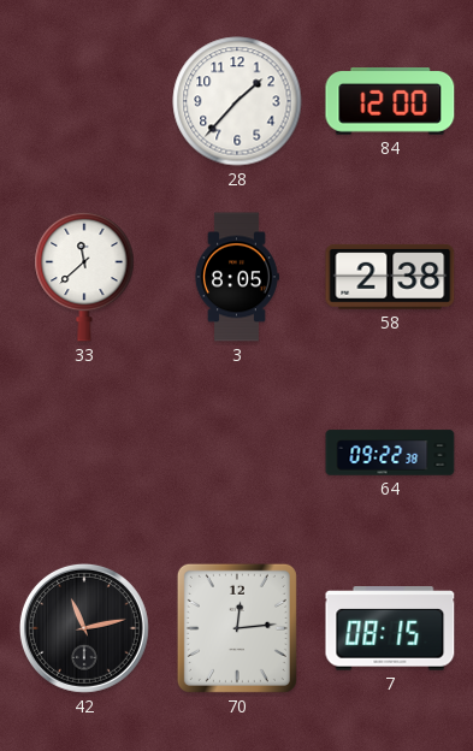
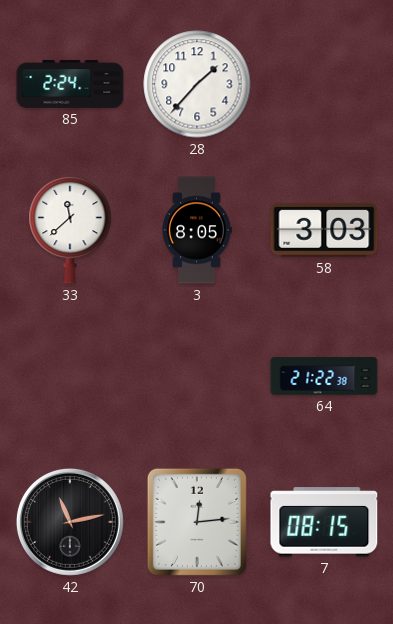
85: none -> 2:24 (70, 84)
84: 12:00 -> none (390, 102)
58: 2:38 -> 3:03 (324, 230)
64: 09:22 -> 21:22 (324, 376)
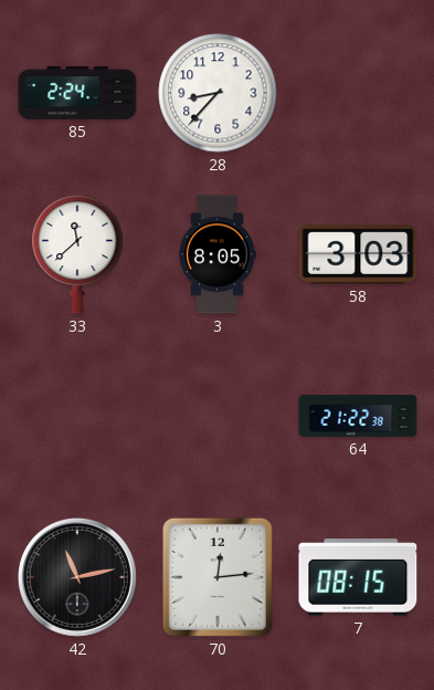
28: 1:37 -> 8:37 (218, 93)
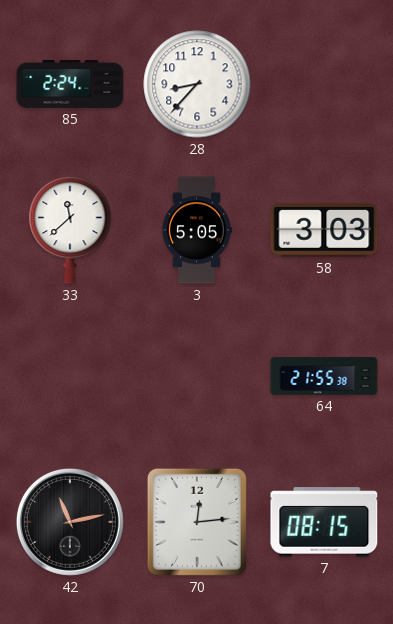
3: 8:05 -> 5:05 (196, 230)
64: 21:22 -> 21:55 (324, 376)
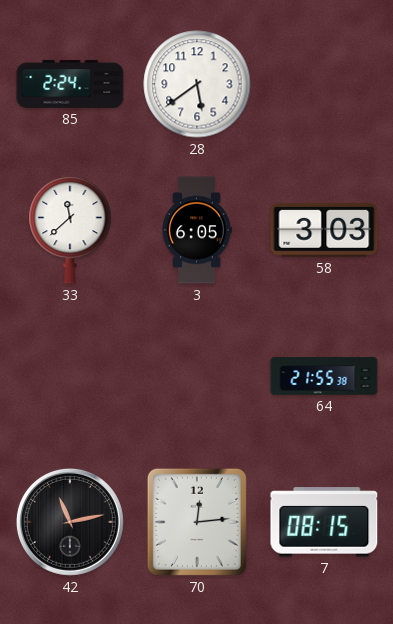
28: 8:37 -> 5:39 (197, 84)
3: 5:05 -> 6:05 (196, 230)
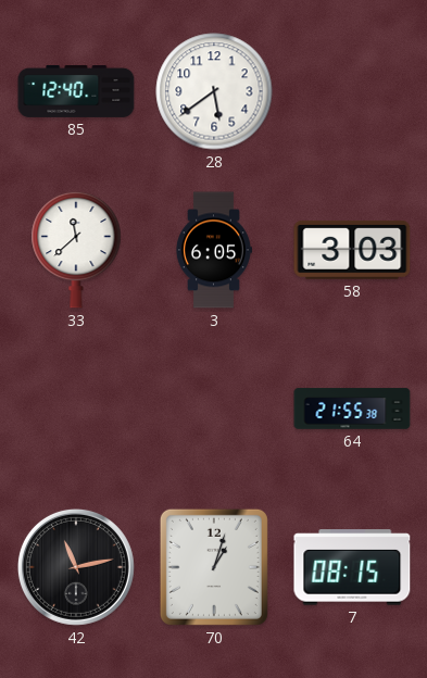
85: 2:24 -> 12:40 (76, 91)
70: 12:14 -> 1:03 (214, 567)
